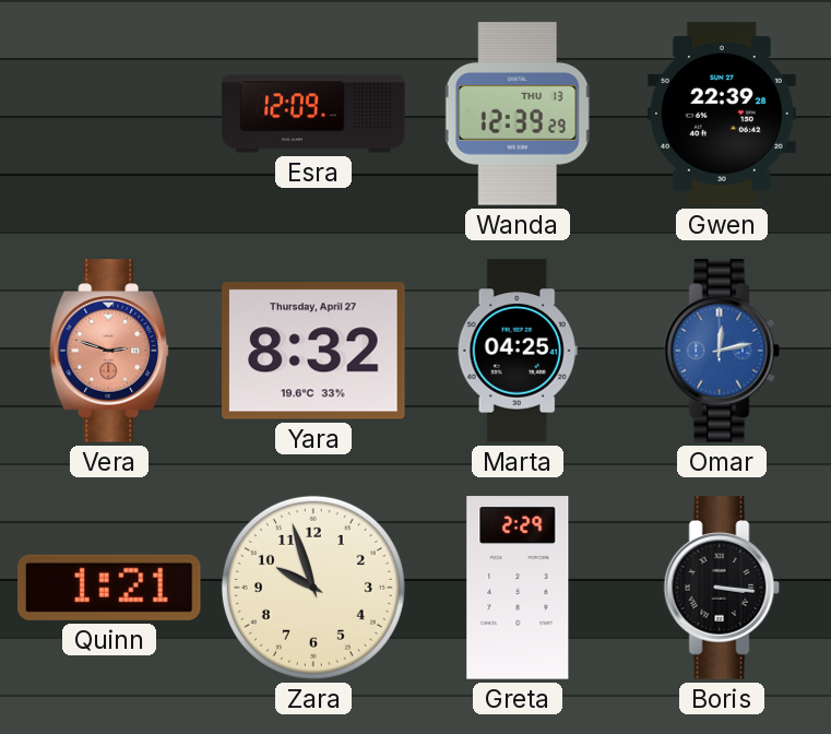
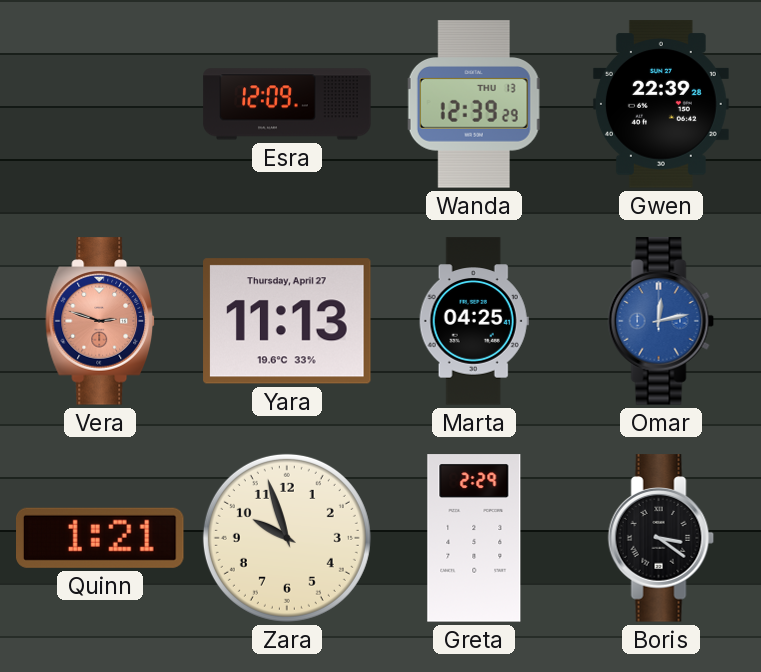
Yara: 8:32 -> 11:13 (287, 321)
Boris: 3:16 -> 3:21 (661, 538)
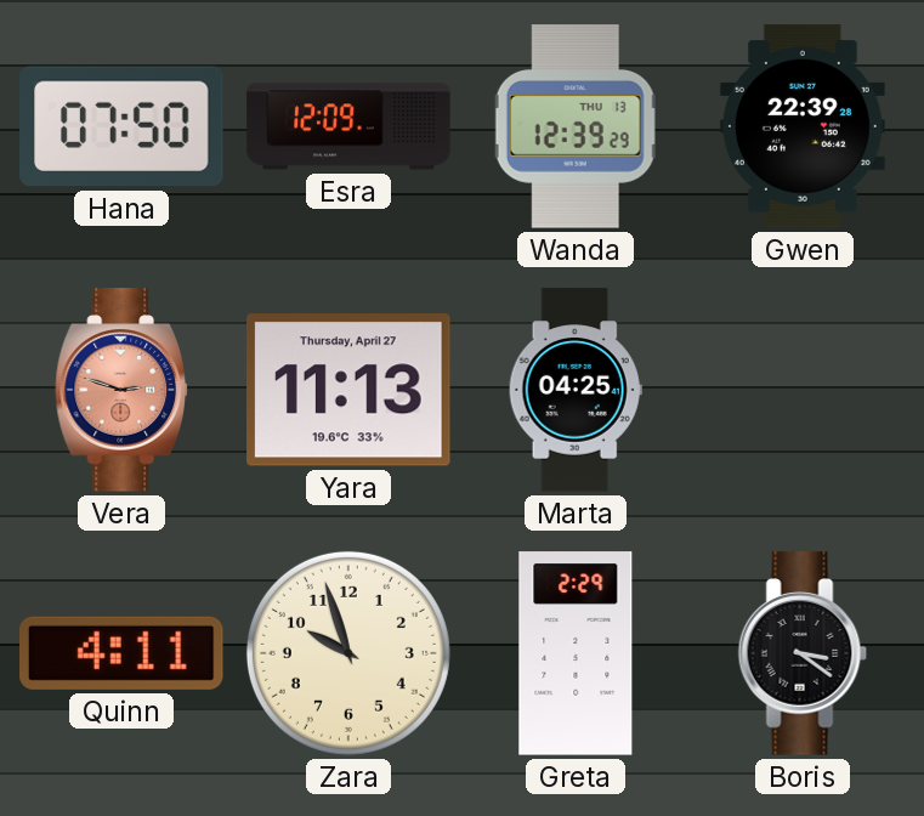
Hana: none -> 07:50 (121, 126)
Omar: 12:13 -> none (661, 321)
Quinn: 1:21 -> 4:11 (123, 653)
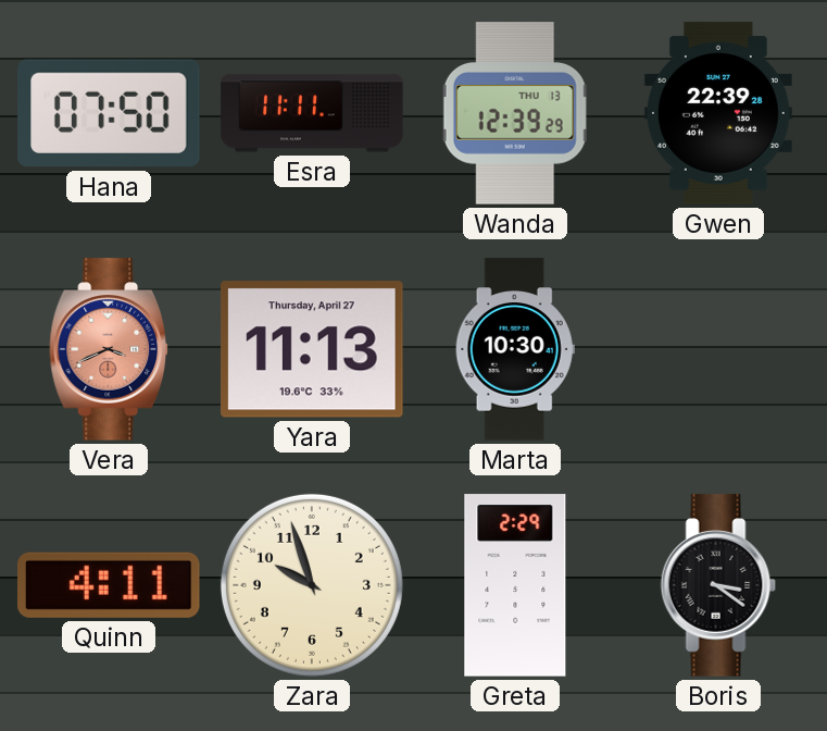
Esra: 12:09 -> 11:11 (312, 113)
Vera: 2:48 -> 3:41 (109, 349)
Marta: 04:25 -> 10:30 (515, 349)
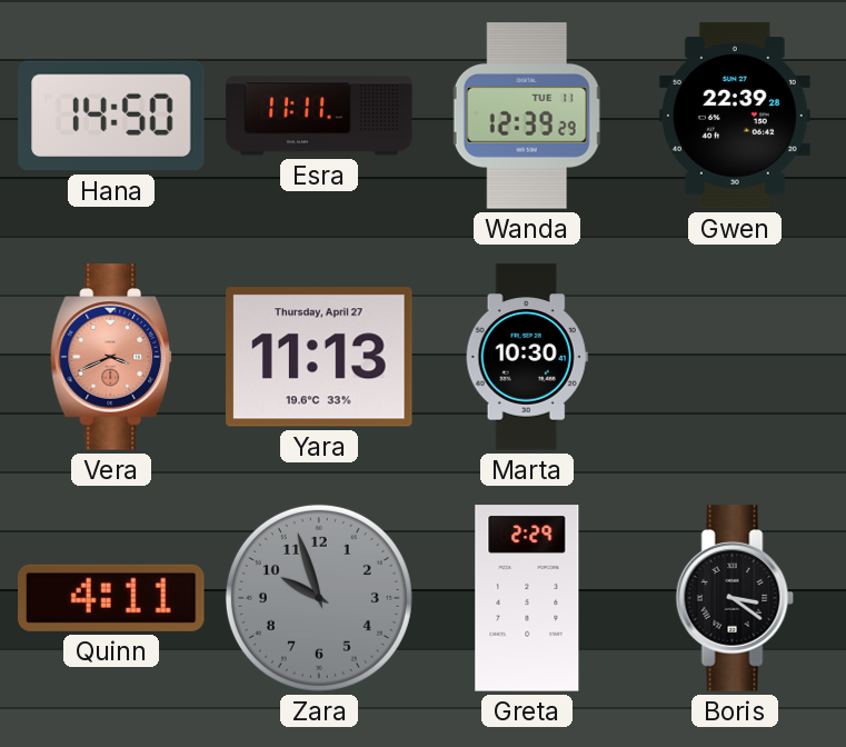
Hana: 07:50 -> 14:50 (111, 116)
Wanda date: THU 13 -> TUE 11 (527, 116)
Zara dial: cream -> grey (319, 598)
